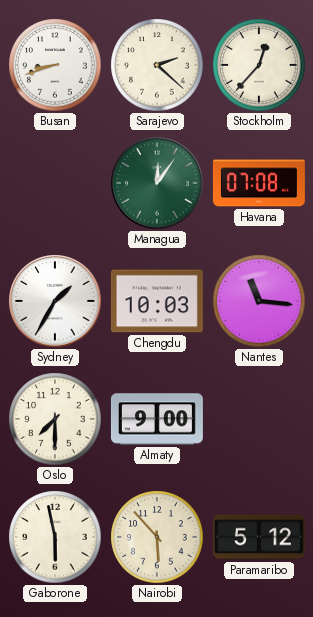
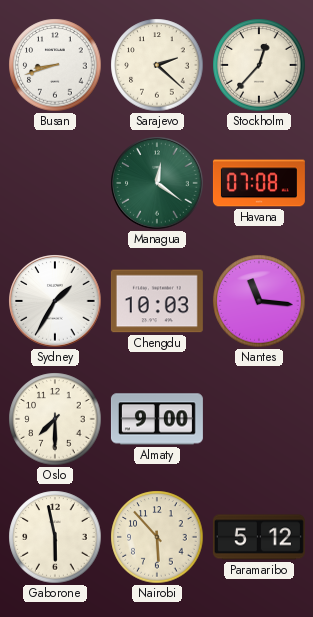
Managua: 12:06 -> 12:21 (157, 183)
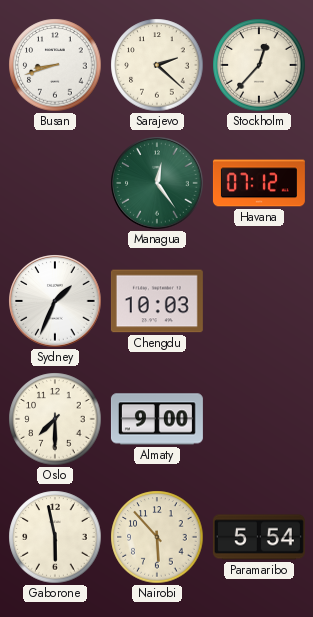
Managua: 12:21 -> 12:24 (157, 183)
Havana: 07:08 -> 07:12 (259, 183)
Sydney: 1:35 -> 1:34 (55, 301)
Nantes: 11:16 -> none (259, 301)
Paramaribo: 5:12 -> 5:54 (259, 537)
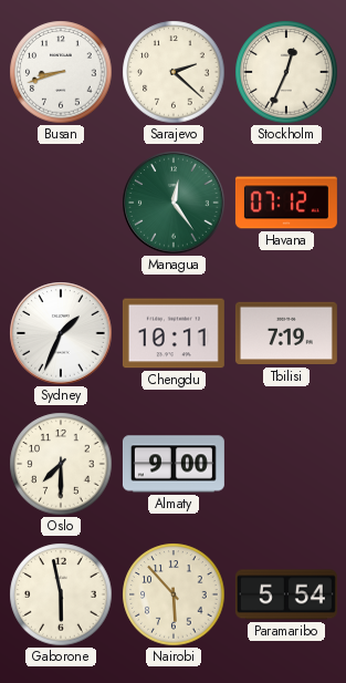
Stockholm: 12:37 -> 12:34 (286, 72)
Chengdu: 10:03 -> 10:11 (174, 333)
Tbilisi: none -> 7:19 (286, 333)
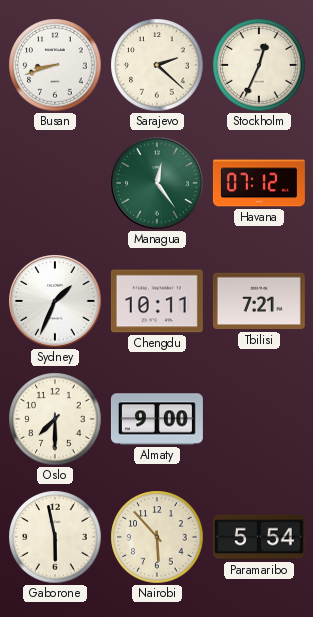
Tbilisi: 7:19 -> 7:21 (259, 301)
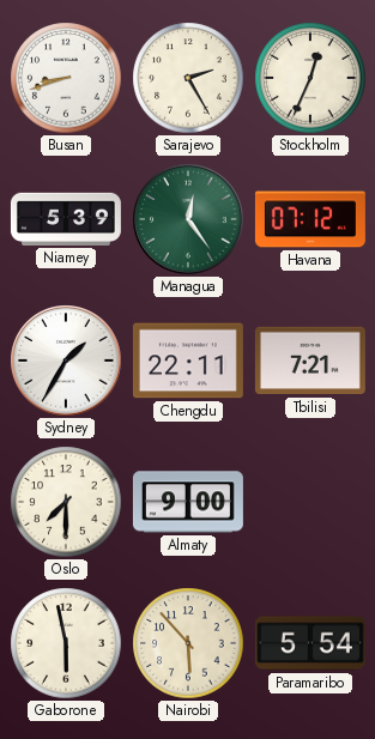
Sarajevo: 2:22 -> 2:25 (188, 78)
Niamey: none -> 5:39 (66, 219)
Sydney: 1:34 -> 1:35 (66, 361)
Chengdu: 10:11 -> 22:11 (188, 361)
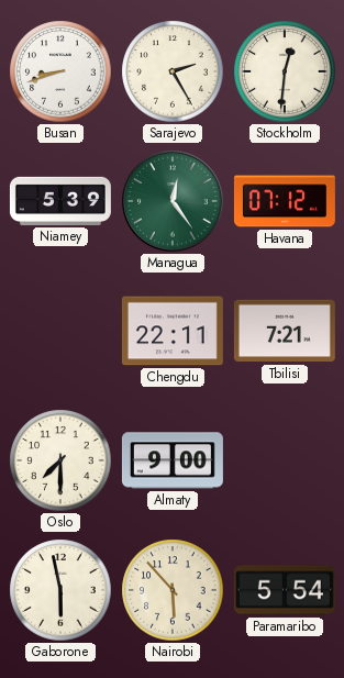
Stockholm: 12:34 -> 12:31 (285, 71)
Sydney: 1:35 -> none (66, 361)
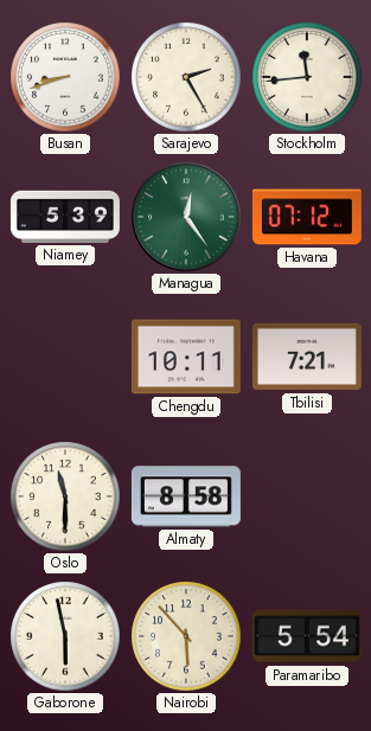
Stockholm: 12:31 -> 11:44 (307, 77)
Chengdu: 22:11 -> 10:11 (186, 357)
Oslo: 7:30 -> 11:30 (65, 496)
Almaty: 9:00 -> 8:58 (186, 496)
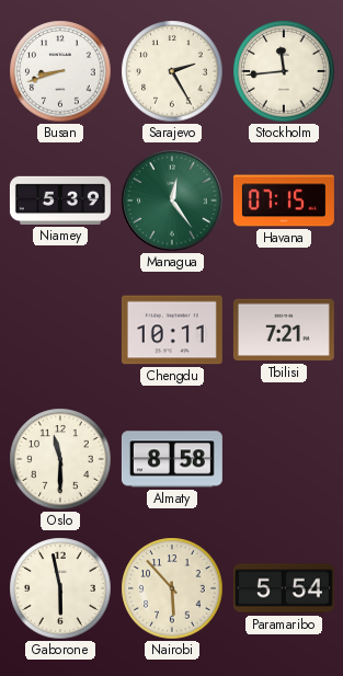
Havana: 07:12 -> 07:15 (284, 200)
